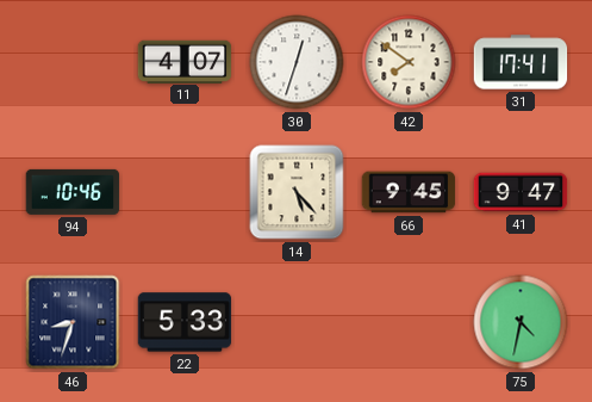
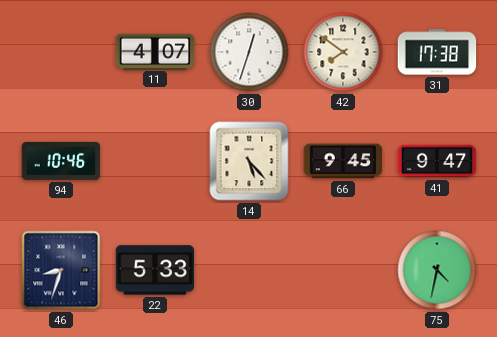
31: 17:41 -> 17:38 (437, 52)
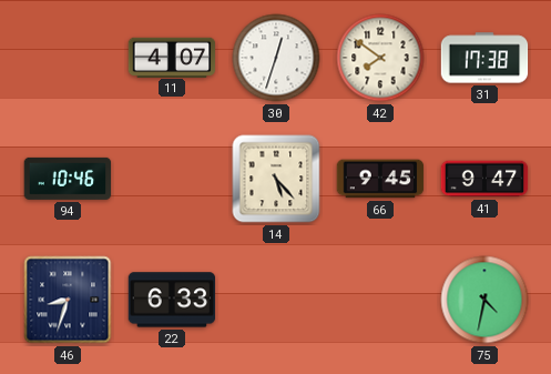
22: 5:33 -> 6:33 (172, 300)
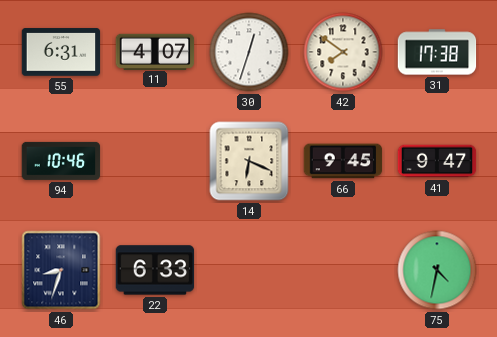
55: none -> 6:31 (61, 52)
14: 5:23 -> 6:19 (249, 161)
